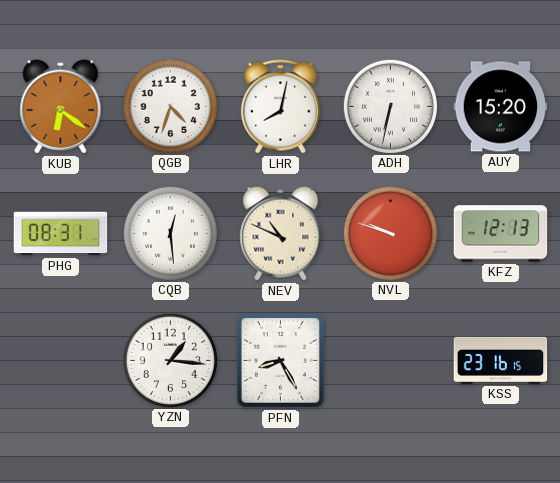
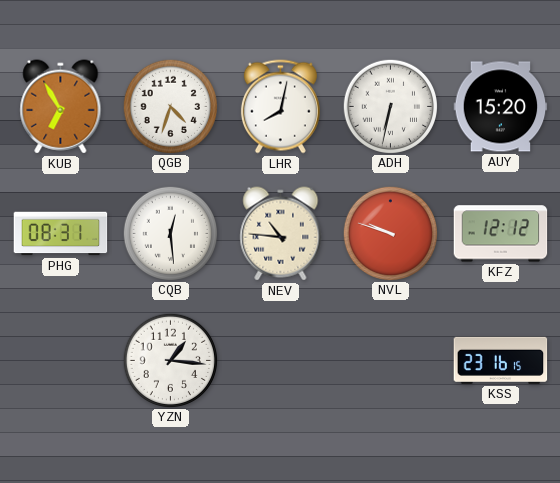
KUB: 6:21 -> 6:55 (61, 107)
NEV: 10:49 -> 10:46 (281, 234)
KFZ: 12:13 -> 12:12 (501, 234)
PFN: 8:25 -> none (280, 360)
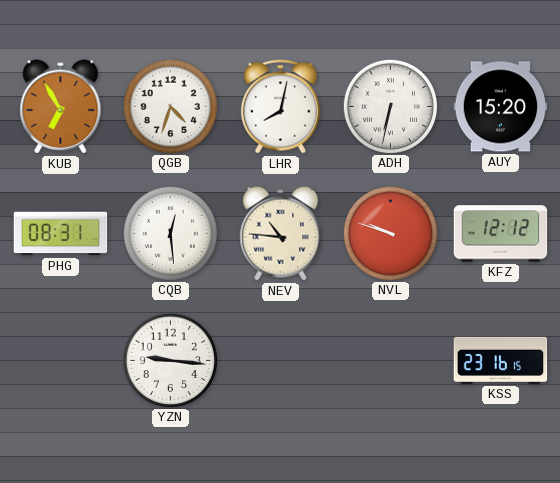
YZN: 1:16 -> 9:16 (170, 360)
